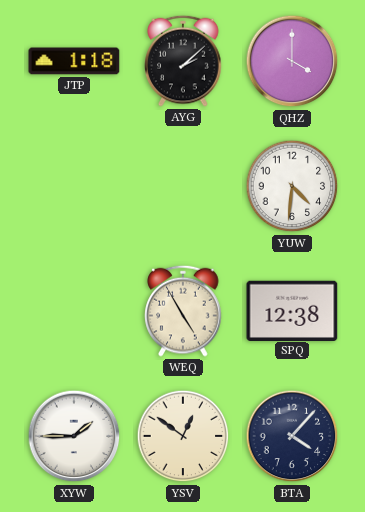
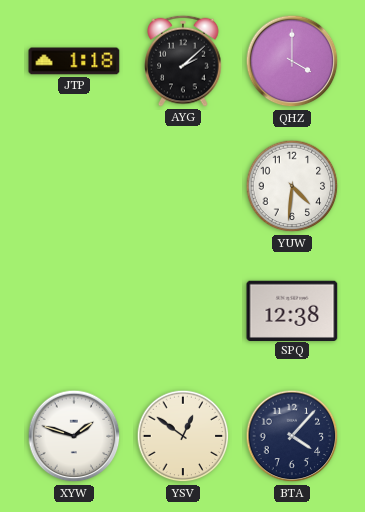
WEQ: 4:55 -> none (183, 311)
XYW: 1:45 -> 1:48 (74, 436)
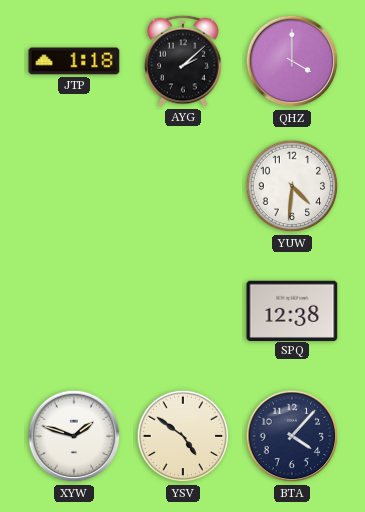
YSV: 12:51 -> 4:51 (183, 436)
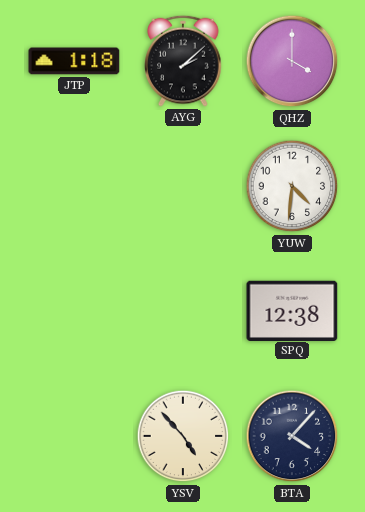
XYW: 1:48 -> none (74, 436)
YSV: 4:51 -> 4:53 (183, 436)
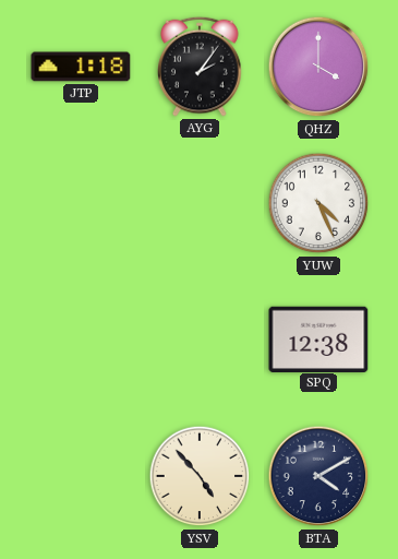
AYG: 2:08 -> 2:06 (200, 67)
YUW: 4:31 -> 4:26 (318, 203)
BTA: 4:07 -> 4:10 (318, 476)
